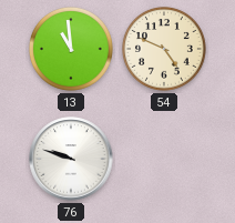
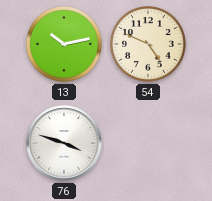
13: 10:59 -> 10:13 (65, 45)
76: 9:48 -> 3:48 (64, 143)
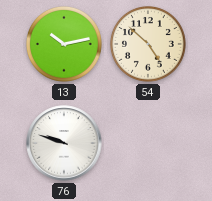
54: 4:49 -> 4:52 (149, 45)
76: 3:48 -> 9:48 (64, 143)
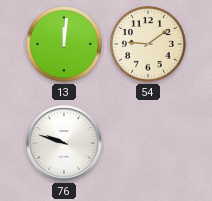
13: 10:13 -> 12:01 (65, 45)
54: 4:52 -> 9:09 (149, 45)
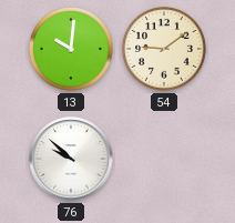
13: 12:01 -> 10:01 (72, 50)
76: 9:48 -> 9:52 (71, 159)
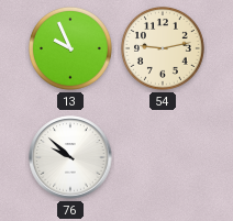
13: 10:01 -> 9:56 (71, 49)
54: 9:09 -> 9:13 (164, 49)
